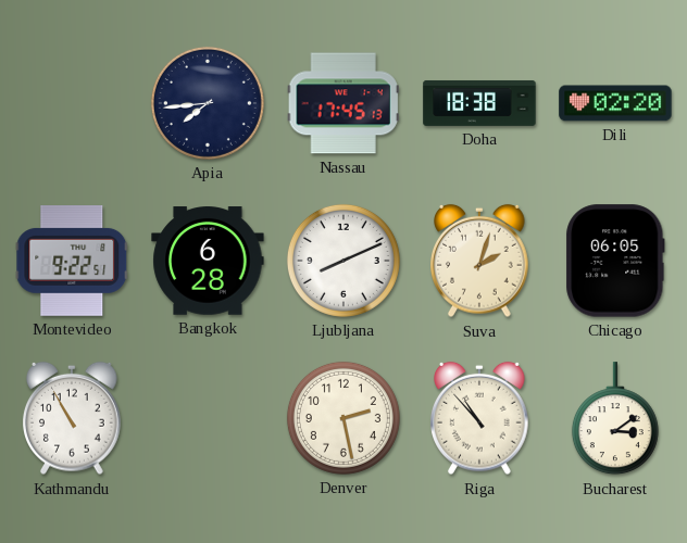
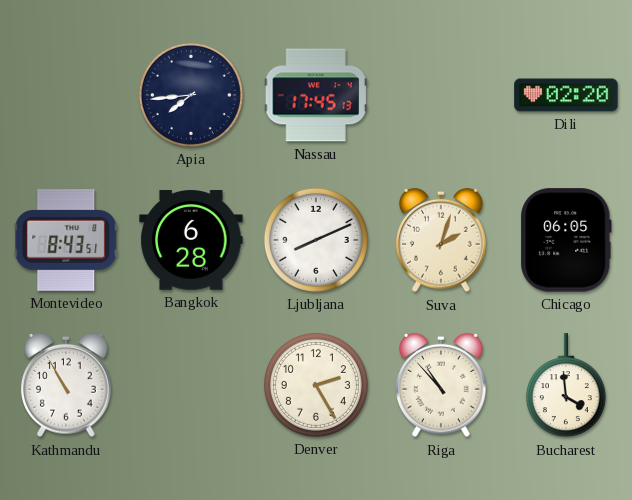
Doha: 18:38 -> none (479, 103)
Montevideo: 9:22 -> 8:43 (66, 241)
Denver: 2:28 -> 2:25 (316, 385)
Bucharest: 3:09 -> 3:59 (566, 386)
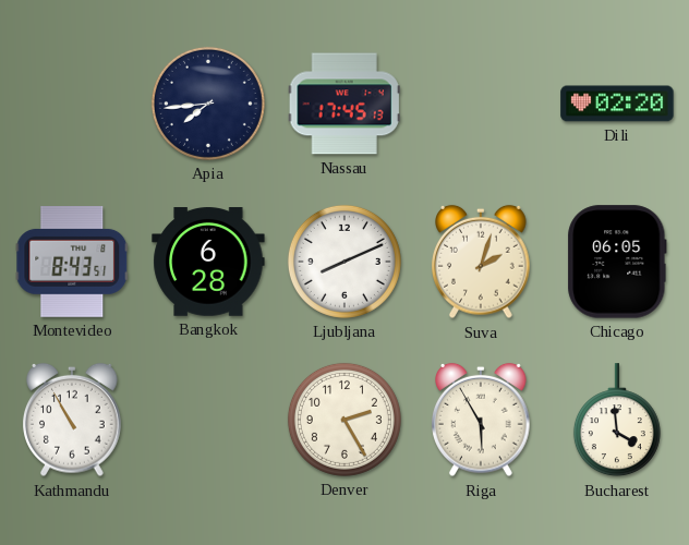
Riga: 10:53 -> 5:55 (481, 420)
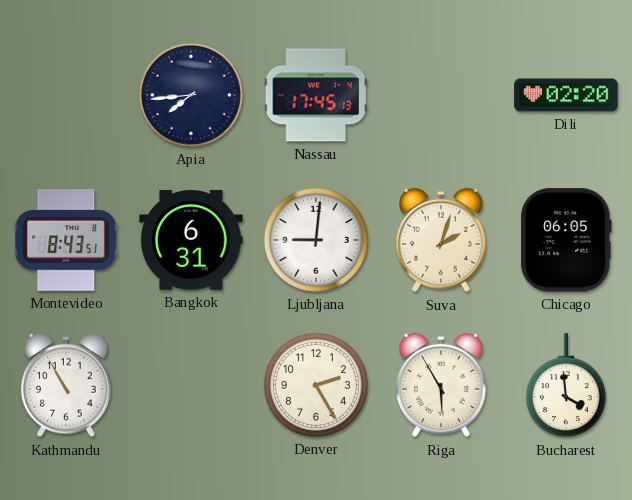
Bangkok: 6:28 -> 6:31 (191, 240)
Ljubljana: 8:11 -> 9:01 (316, 240)
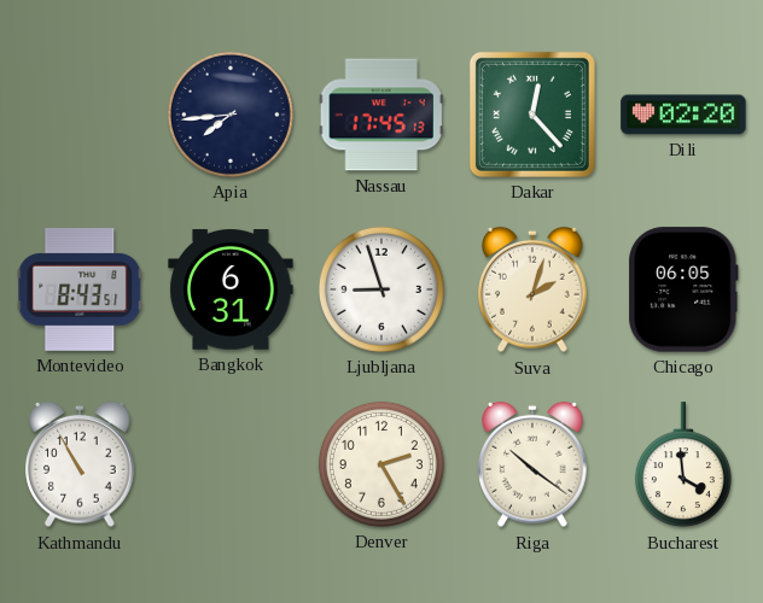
Dakar: none -> 12:23 (532, 115)
Ljubljana: 9:01 -> 8:57 (381, 289)
Riga: 5:55 -> 10:21 (532, 464)
